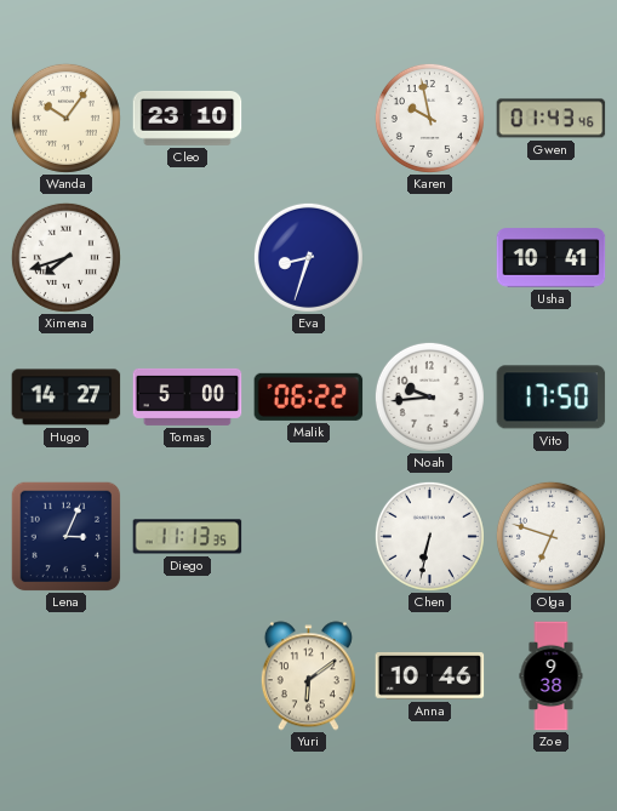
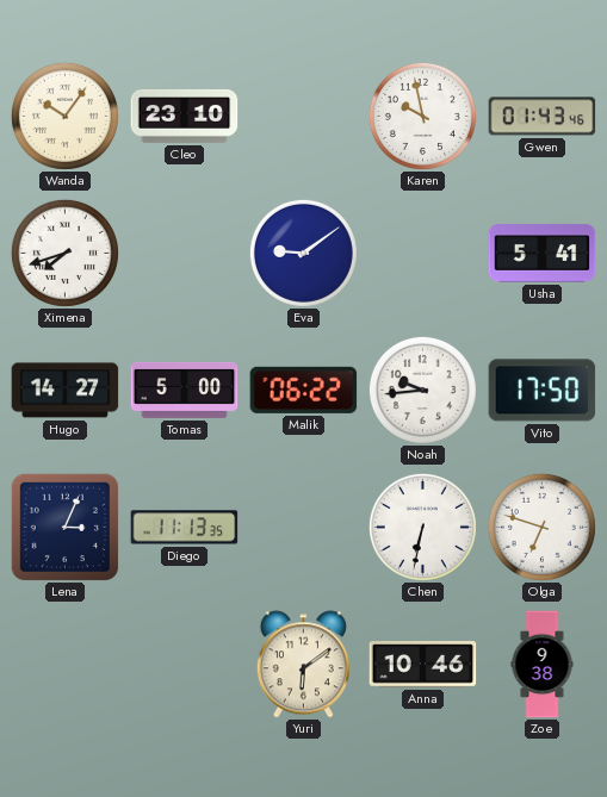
Eva: 8:33 -> 9:09 (303, 253)
Usha: 10:41 -> 5:41 (543, 254)
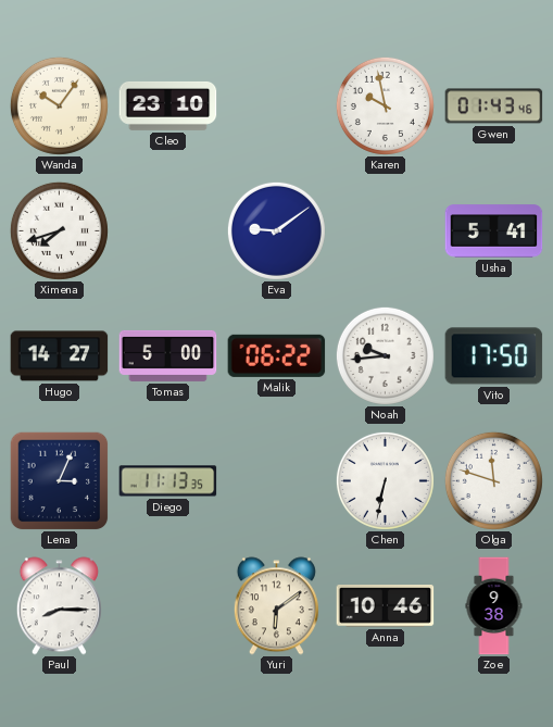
Olga: 6:48 -> 11:48 (493, 480)
Paul: none -> 8:15 (59, 606)
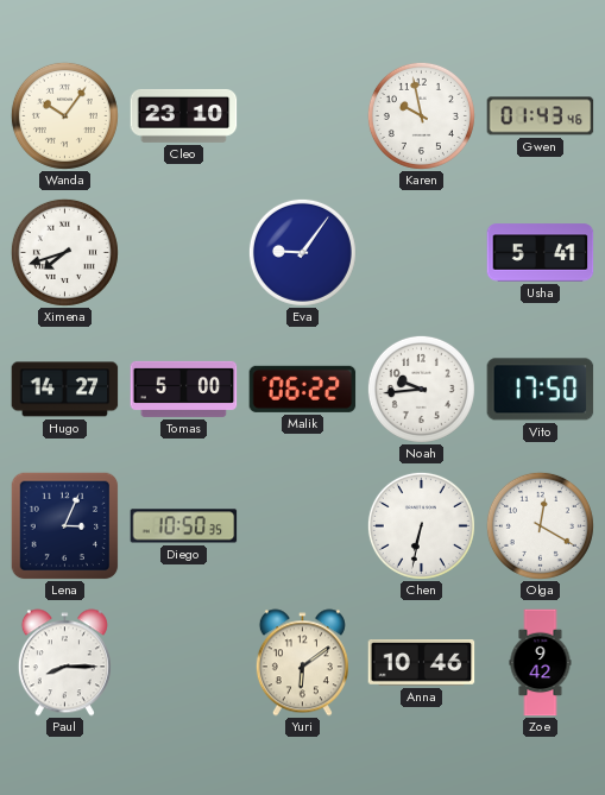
Eva: 9:09 -> 9:06 (302, 252)
Diego: 11:13 -> 10:50 (184, 526)
Olga: 11:48 -> 12:20 (540, 525)
Zoe: 9:38 -> 9:42 (541, 663)
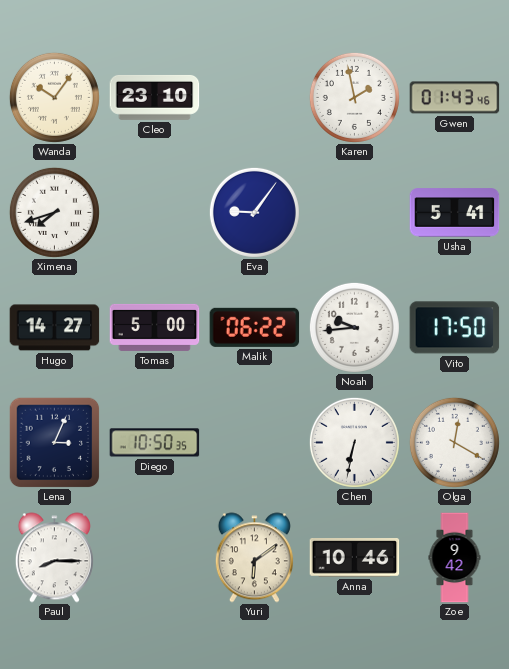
Karen: 9:58 -> 1:58 (354, 97)
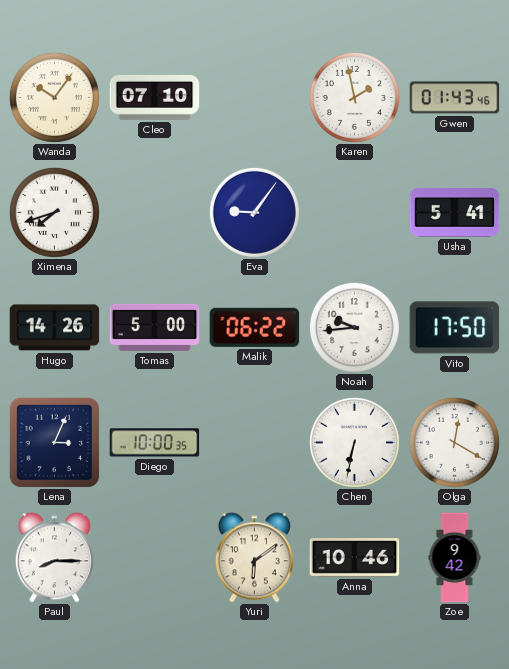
Cleo: 23:10 -> 07:10 (155, 97)
Hugo: 14:27 -> 14:26 (55, 328)
Diego: 10:50 -> 10:00 (155, 443)
